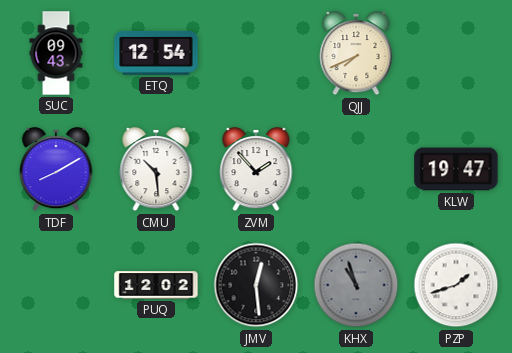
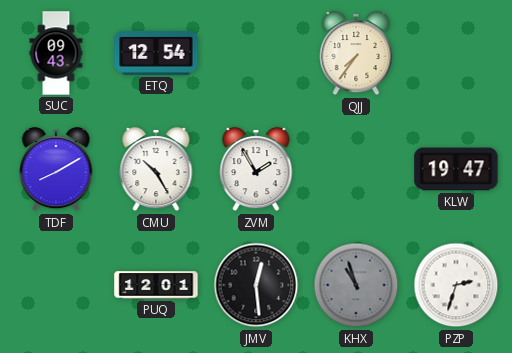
QJJ: 7:41 -> 7:36 (356, 54)
CMU: 10:29 -> 10:25 (156, 170)
ZVM: 1:53 -> 1:55 (256, 170)
PUQ: 12:02 -> 12:01 (156, 285)
PZP: 1:42 -> 2:33 (456, 285)
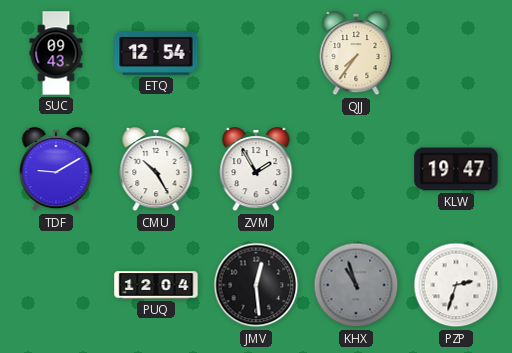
TDF: 8:10 -> 9:10 (56, 170)
PUQ: 12:01 -> 12:04 (156, 285)
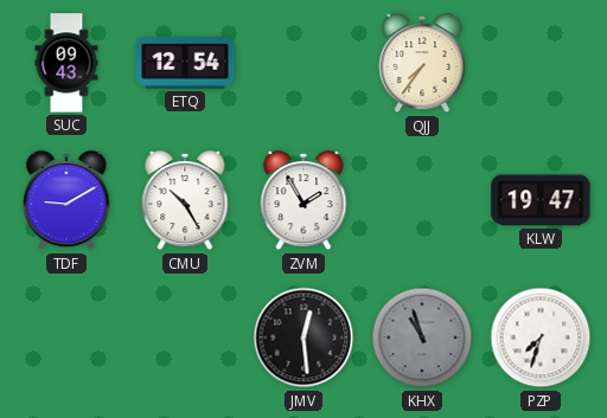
PUQ: 12:04 -> none (156, 285)
PZP: 2:33 -> 7:33 (541, 337)
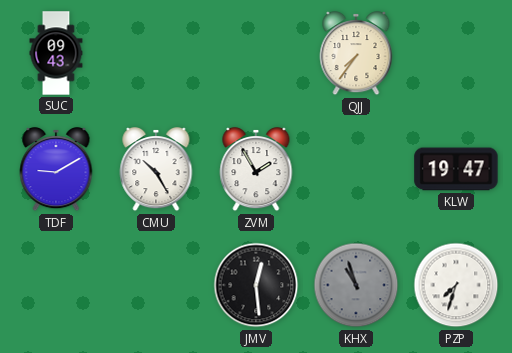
ETQ: 12:54 -> none (185, 63)
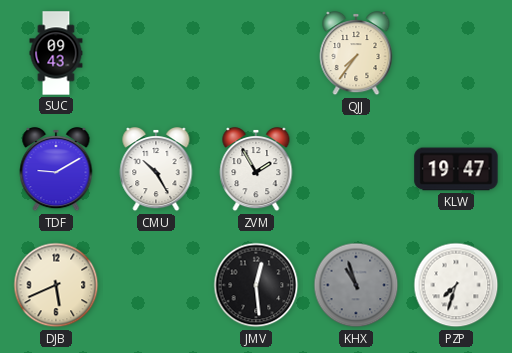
DJB: none -> 5:41 (56, 285)
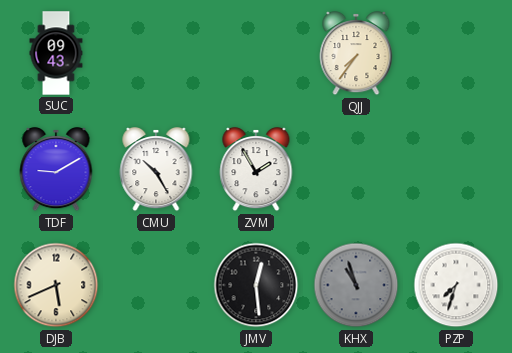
KLW: 19:47 -> none (456, 169)
